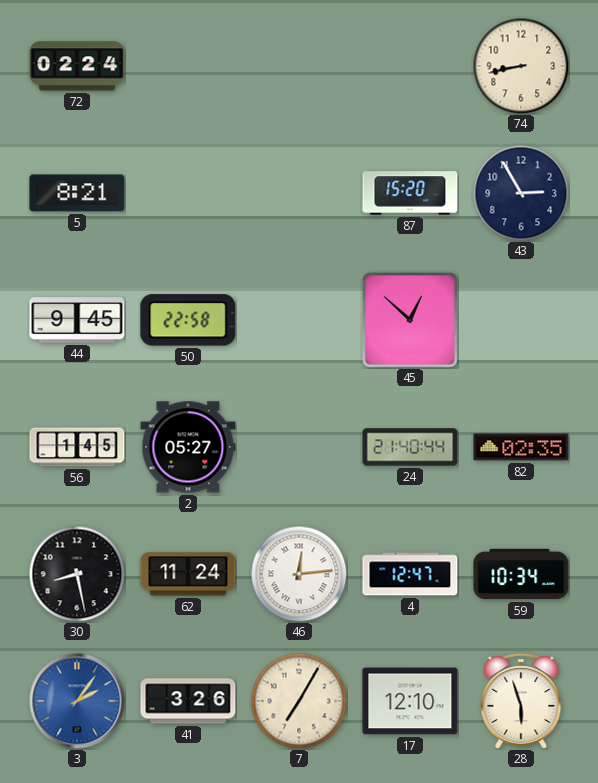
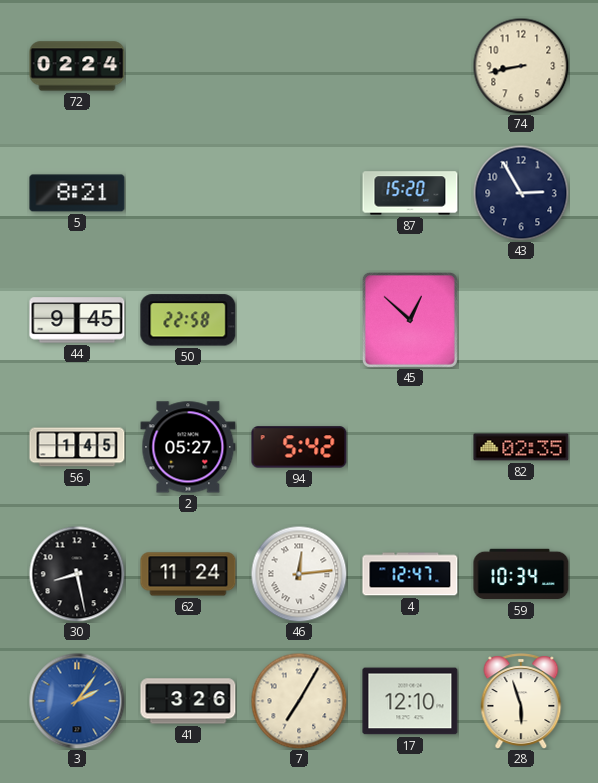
94: none -> 5:42 (299, 447)
24: 21:40 -> none (410, 447)
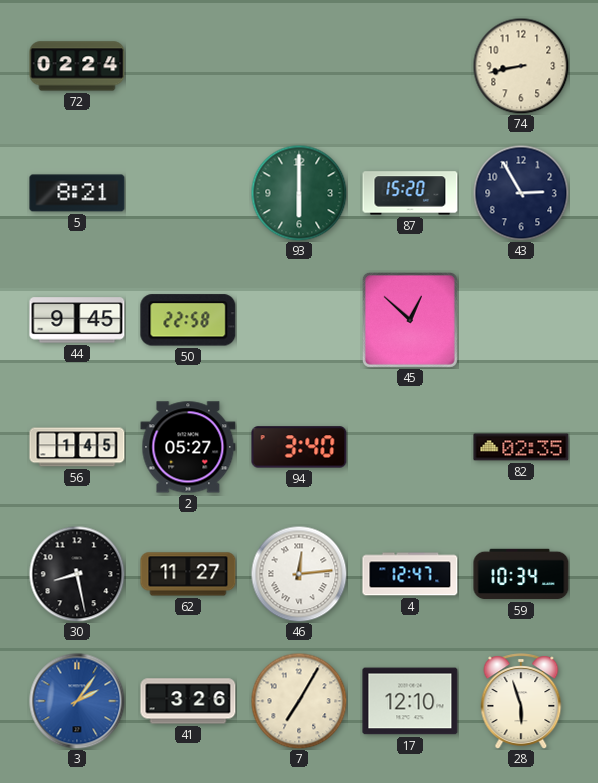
93: none -> 6:00 (299, 193)
94: 5:42 -> 3:40 (299, 447)
62: 11:24 -> 11:27 (188, 574)
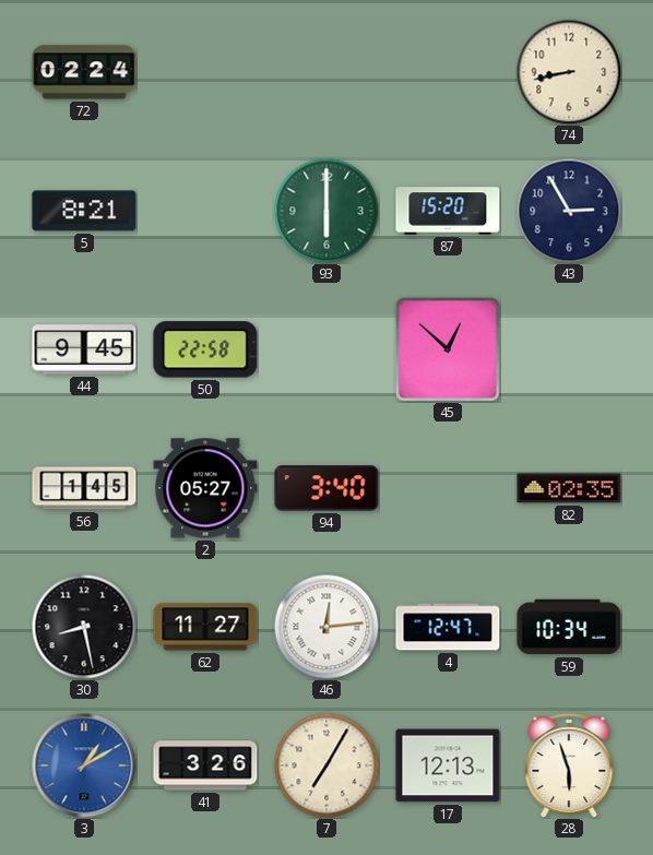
3: 2:06 -> 1:10 (84, 765)
17: 12:10 -> 12:13 (448, 765)
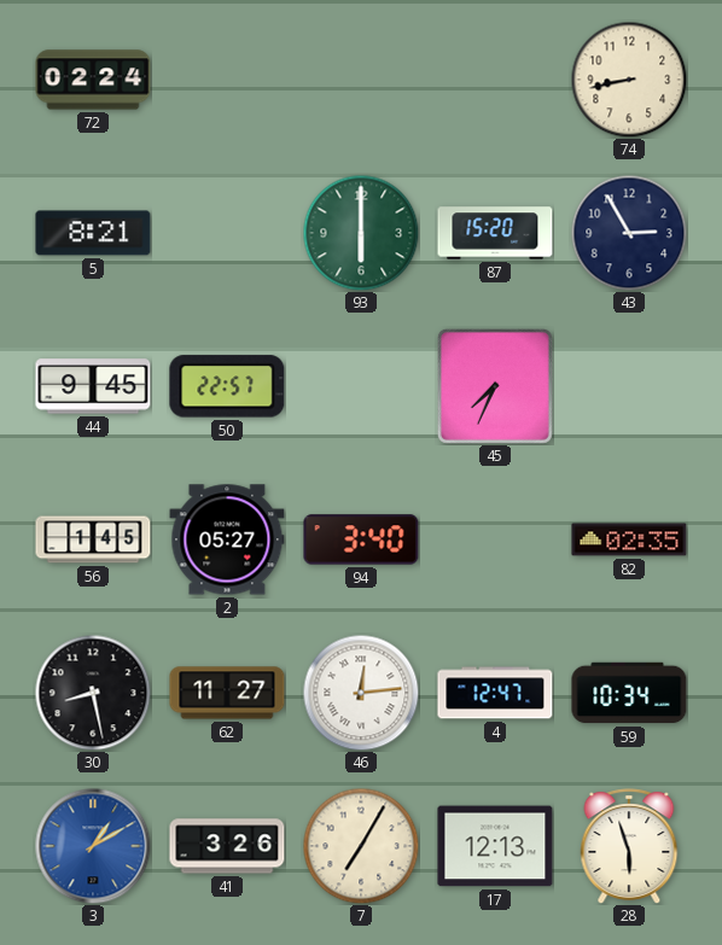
50: 22:58 -> 22:57 (227, 386)
45: 12:52 -> 7:34 (495, 386)
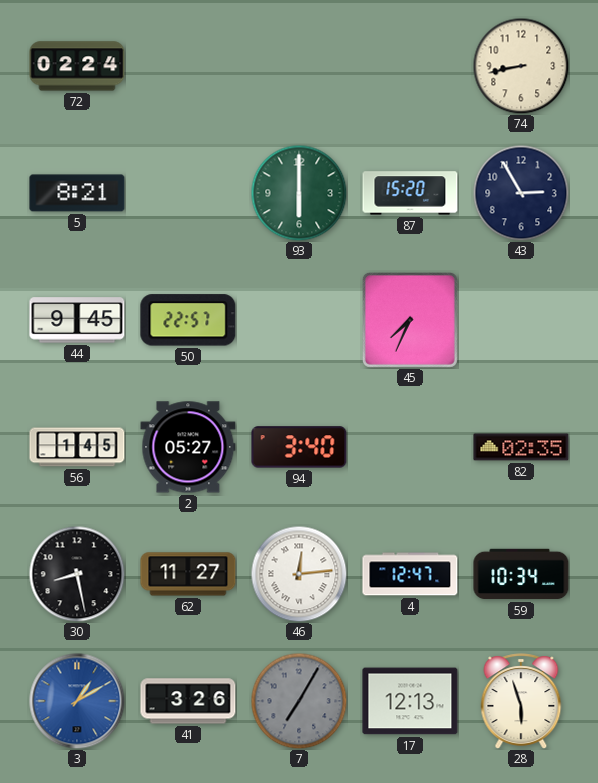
7 dial: cream -> grey (299, 701)
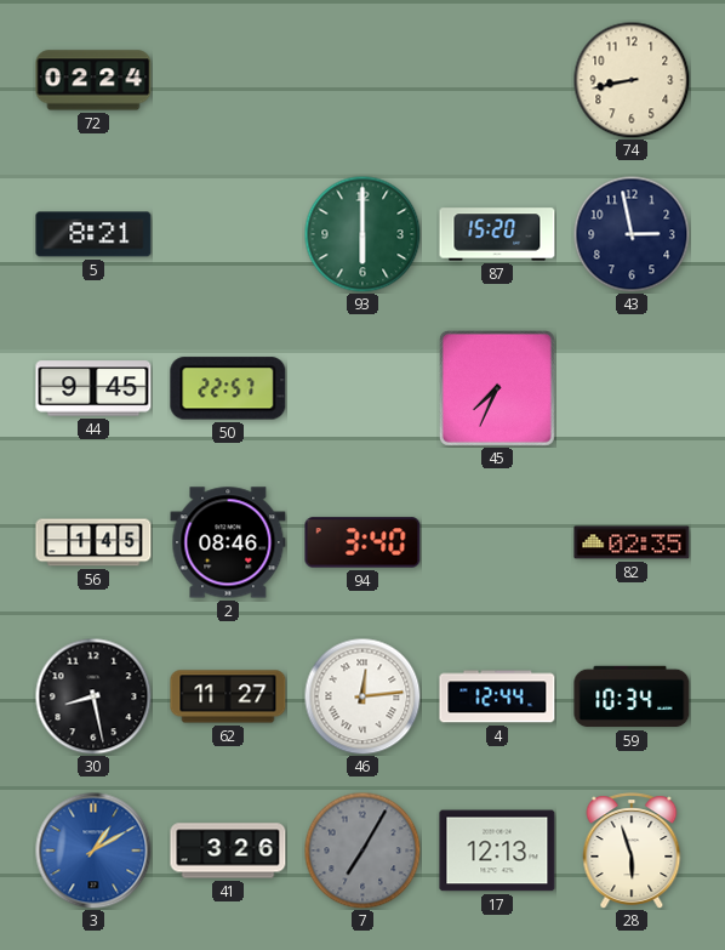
43: 2:55 -> 2:58 (632, 234)
2: 05:27 -> 08:46 (228, 542)
4: 12:47 -> 12:44 (497, 696)
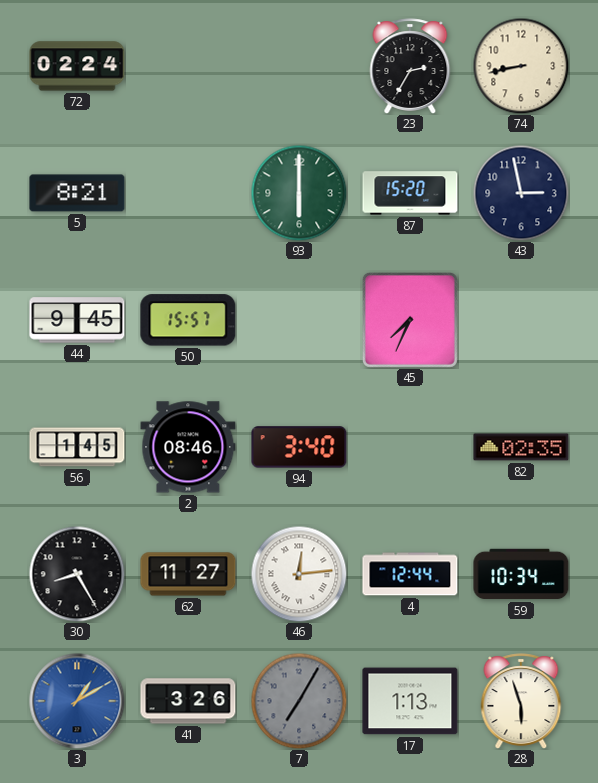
23: none -> 2:35 (410, 66)
50: 22:57 -> 15:57 (188, 320)
30: 8:28 -> 8:25 (77, 574)
17: 12:13 -> 1:13 (410, 701)
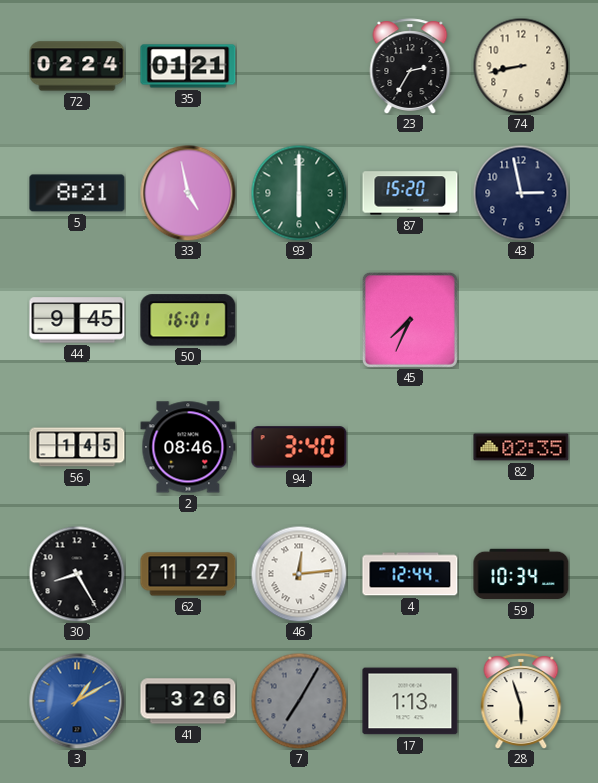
35: none -> 01:21 (188, 66)
33: none -> 4:58 (188, 193)
50: 15:57 -> 16:01 (188, 320)
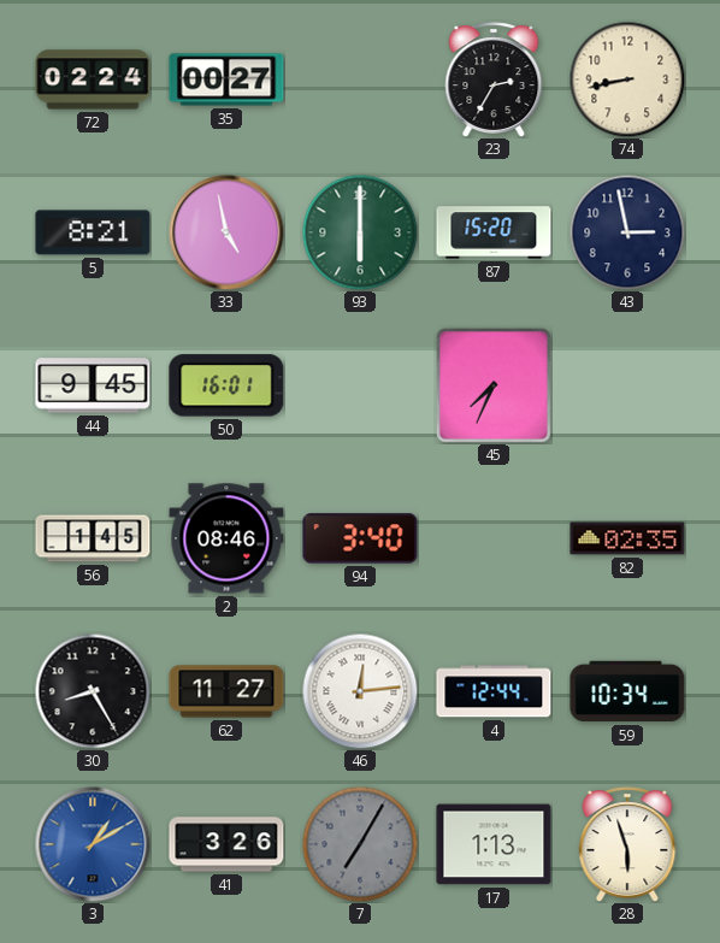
35: 01:21 -> 00:27 (226, 79)
